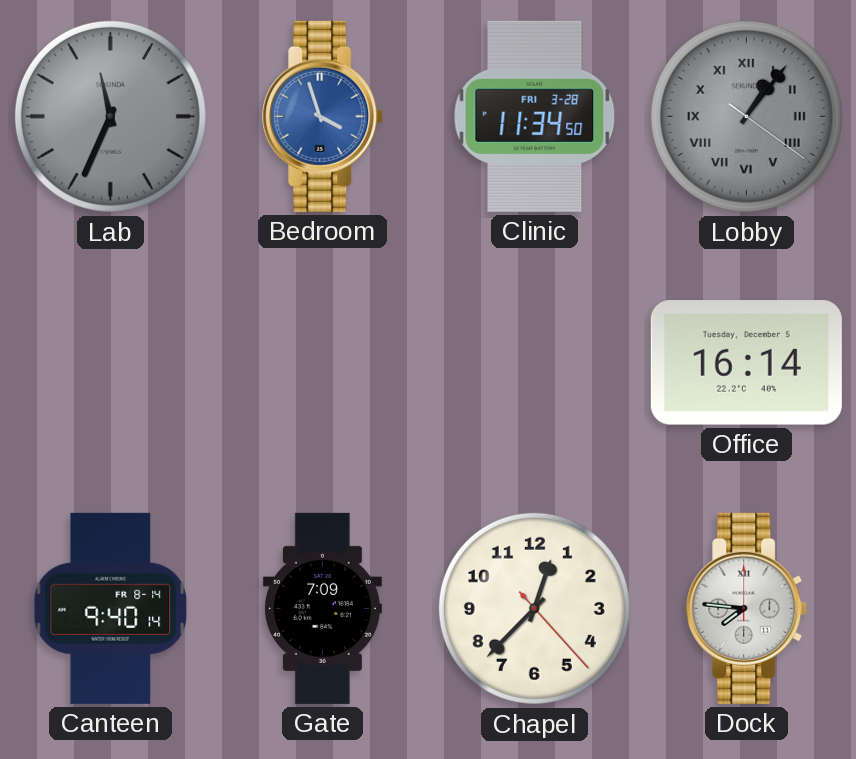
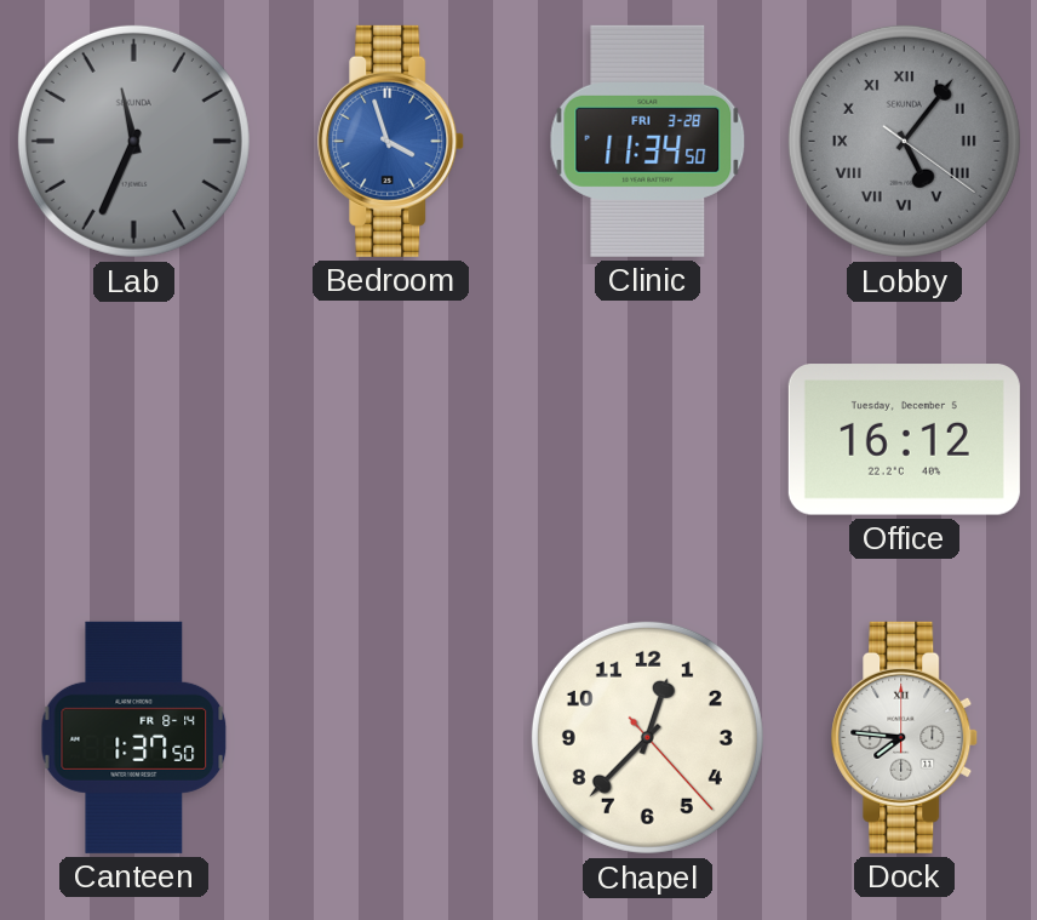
Lobby: 1:06 -> 5:06 (904, 141)
Office: 16:14 -> 16:12 (904, 440)
Canteen: 9:40 -> 1:37 (134, 737)
Gate: 7:09 -> none (322, 608)
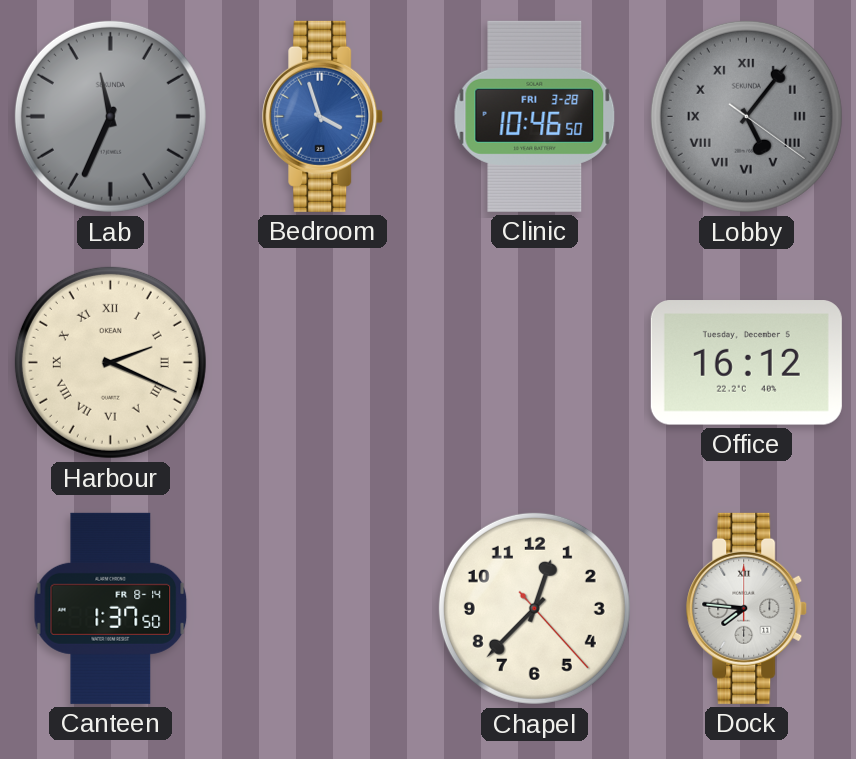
Clinic: 11:34 -> 10:46 (535, 116)
Harbour: none -> 2:19 (110, 362)
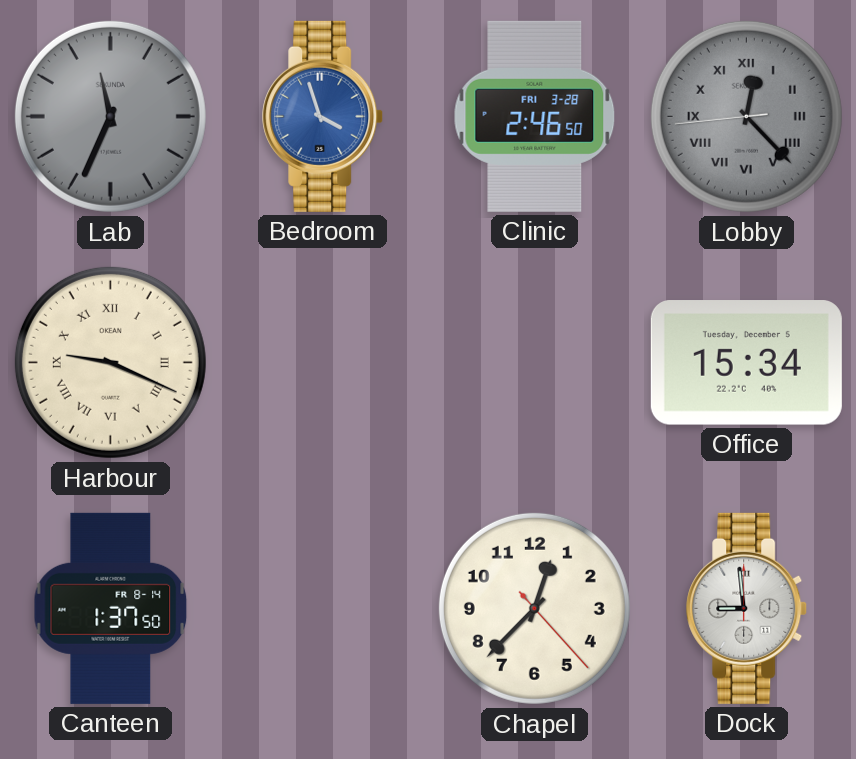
Clinic: 10:46 -> 2:46 (535, 116)
Lobby: 5:06 -> 12:22 (746, 116)
Harbour: 2:19 -> 9:19 (110, 362)
Office: 16:12 -> 15:34 (746, 363)
Dock: 7:46 -> 8:59 (747, 608)
